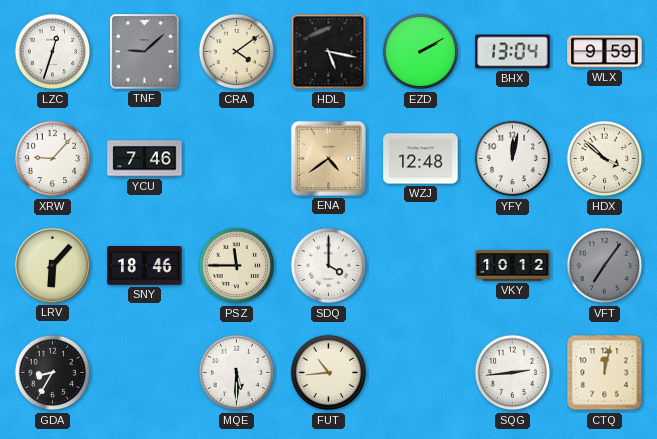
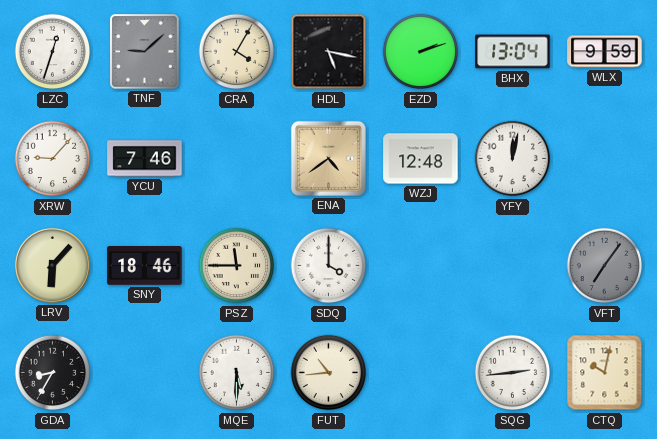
CRA: 4:09 -> 4:05 (237, 52)
EZD: 2:10 -> 2:12 (421, 52)
HDX: 3:52 -> none (605, 159)
VKY: 10:12 -> none (513, 266)
CTQ: 12:02 -> 10:02 (605, 373)
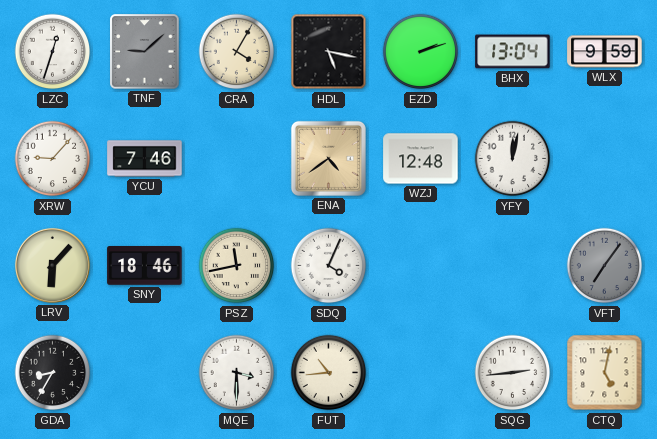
PSZ: 11:45 -> 11:43 (237, 266)
SDQ: 4:00 -> 4:04 (329, 266)
MQE: 5:30 -> 3:30 (237, 373)
CTQ: 10:02 -> 5:02 (605, 373)
